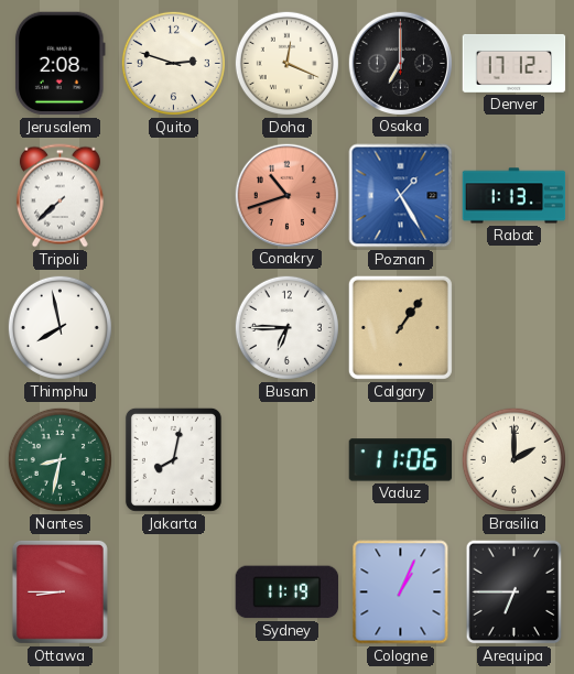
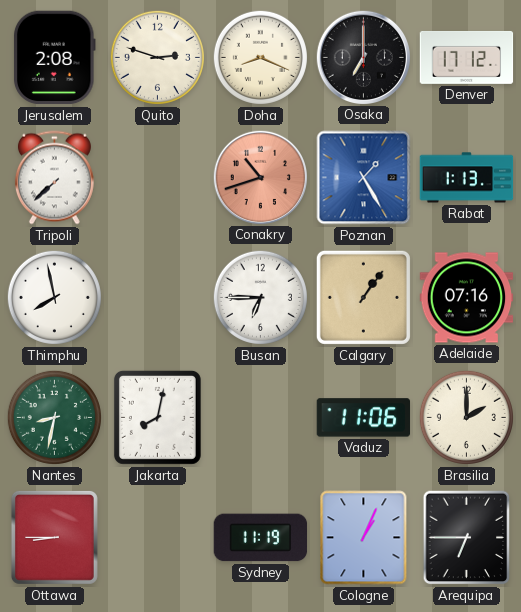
Doha: 12:19 -> 8:19 (260, 57)
Adelaide: none -> 07:16 (467, 298)
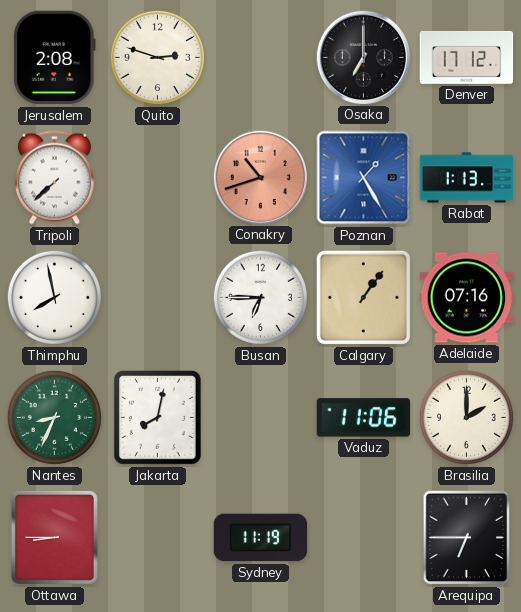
Doha: 8:19 -> none (260, 57)
Nantes: 8:32 -> 8:34 (54, 417)
Cologne: 1:04 -> none (364, 538)
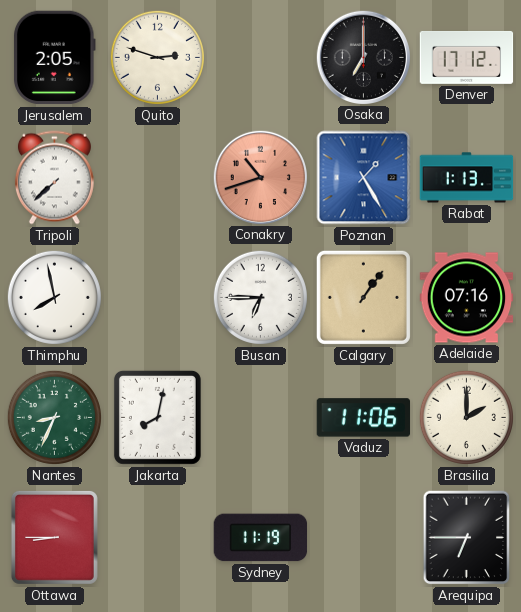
Jerusalem: 2:08 -> 2:05 (55, 58)
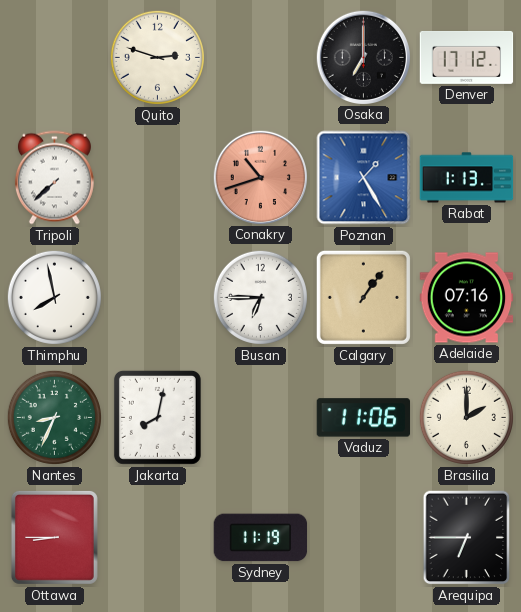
Jerusalem: 2:05 -> none (55, 58)
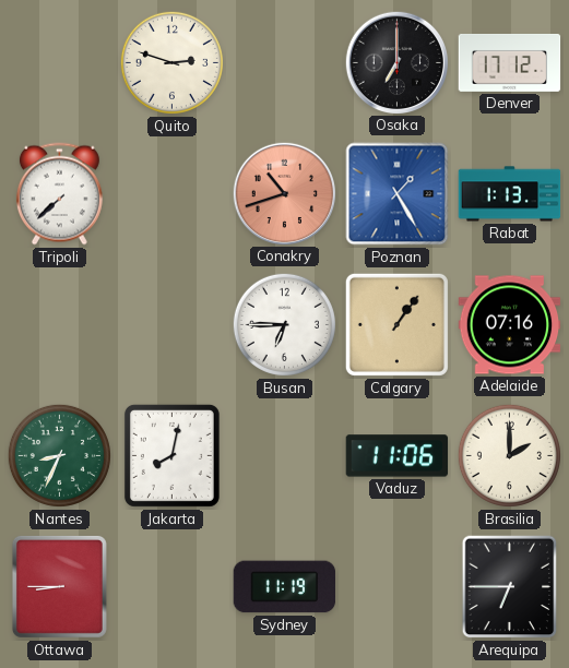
Thimphu: 7:58 -> none (54, 297)
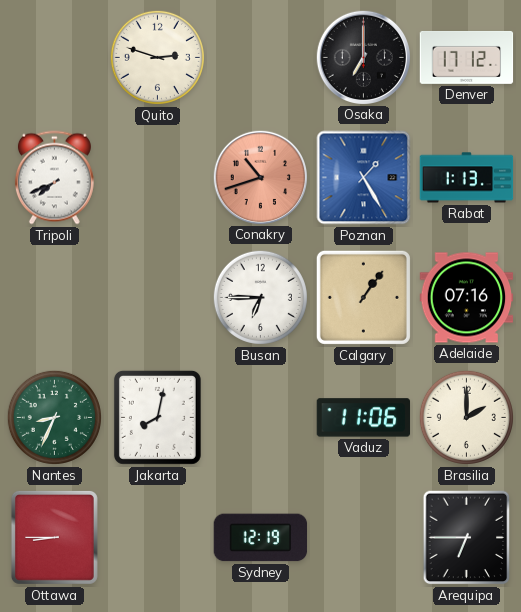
Tripoli: 7:38 -> 7:41 (54, 178)
Sydney: 11:19 -> 12:19 (261, 538)
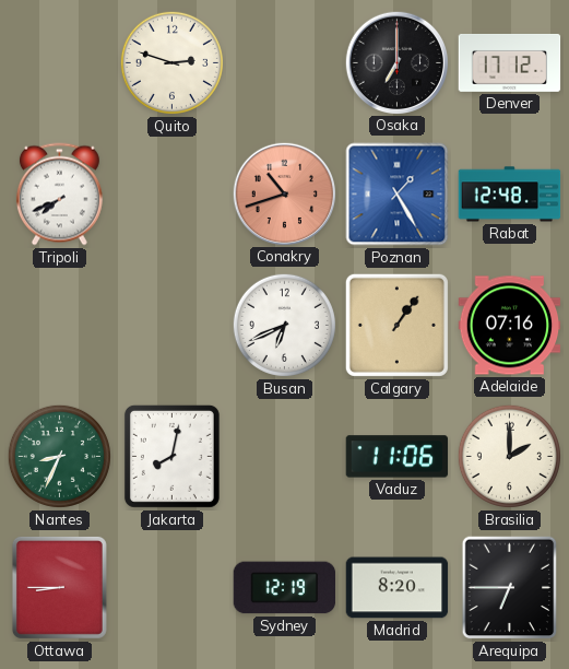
Rabat: 1:13 -> 12:48 (510, 195)
Busan: 6:45 -> 6:41 (284, 325)
Madrid: none -> 8:20 (398, 588)
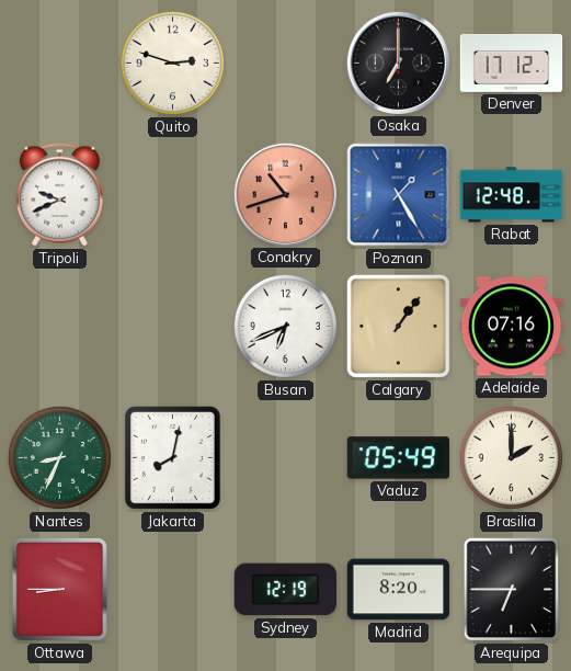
Tripoli: 7:41 -> 9:41 (59, 195)
Vaduz: 11:06 -> 05:49 (399, 458)
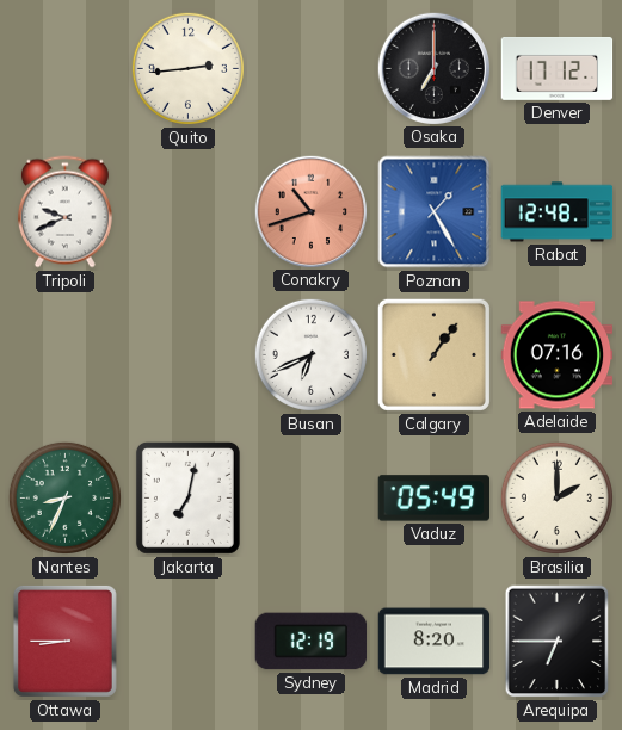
Quito: 2:48 -> 2:44 (187, 68)
Jakarta: 8:02 -> 7:02 (187, 497)
